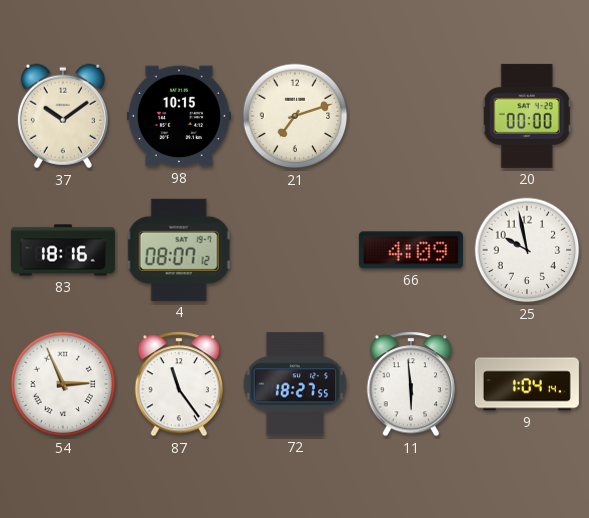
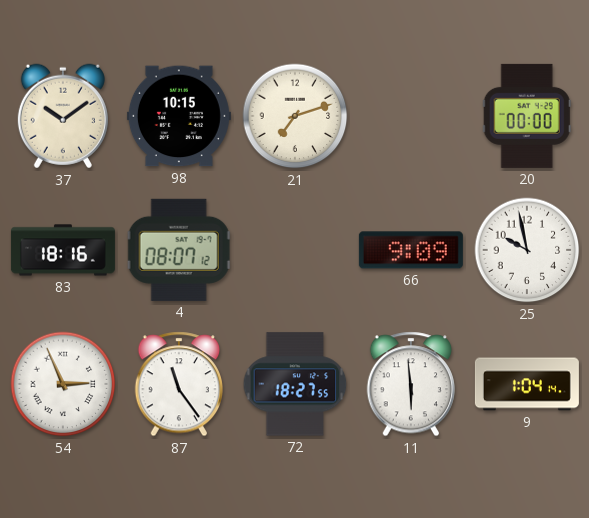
66: 4:09 -> 9:09 (411, 250)
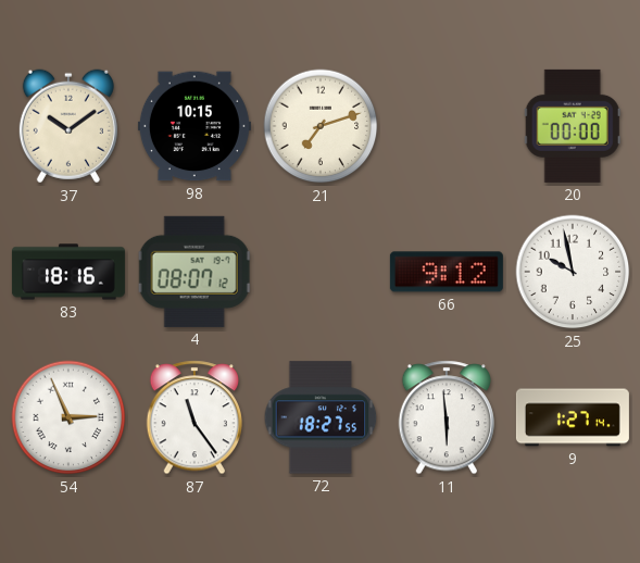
66: 9:09 -> 9:12 (447, 272)
9: 1:04 -> 1:27 (573, 417)
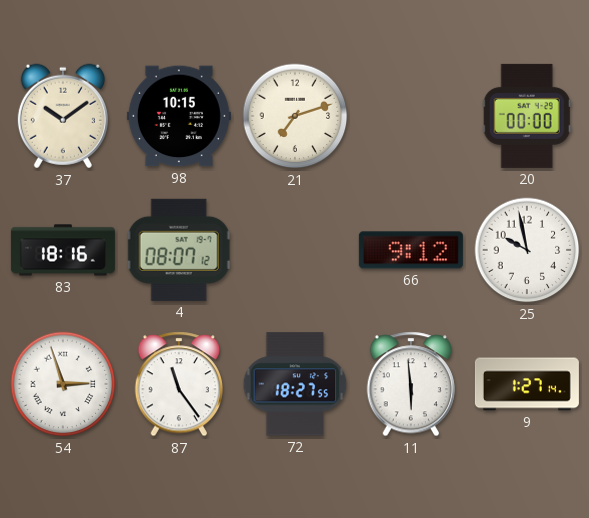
54: 2:56 -> 2:57 (63, 384)
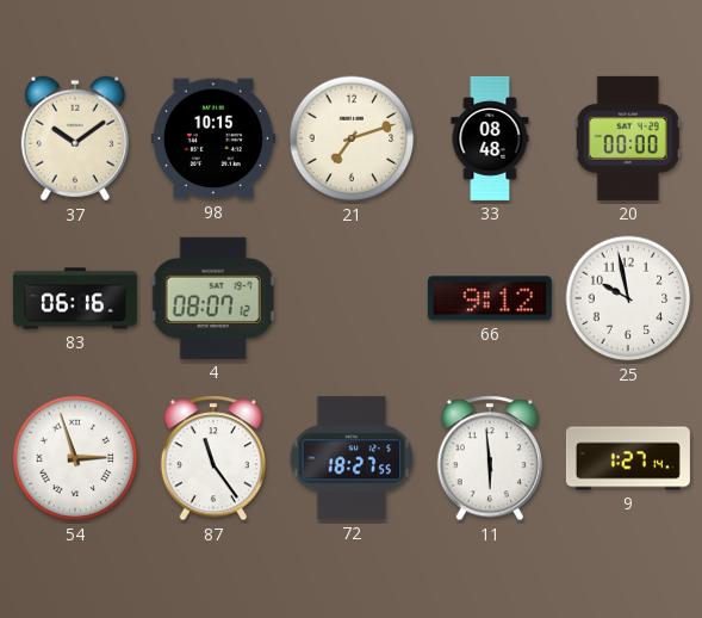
33: none -> 08:48 (490, 138)
83: 18:16 -> 06:16 (75, 298)
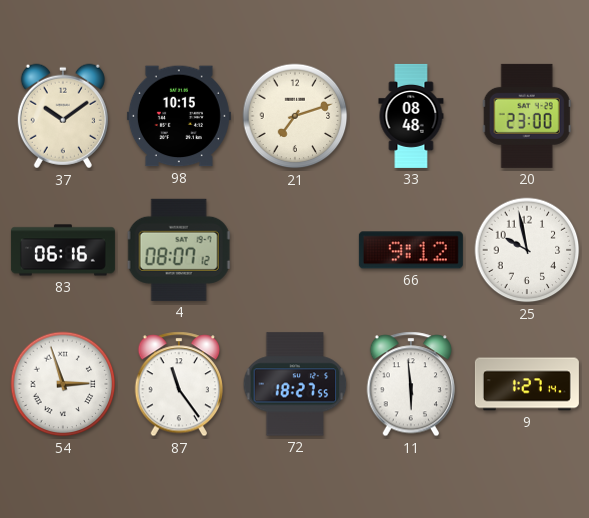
20: 00:00 -> 23:00 (527, 116)
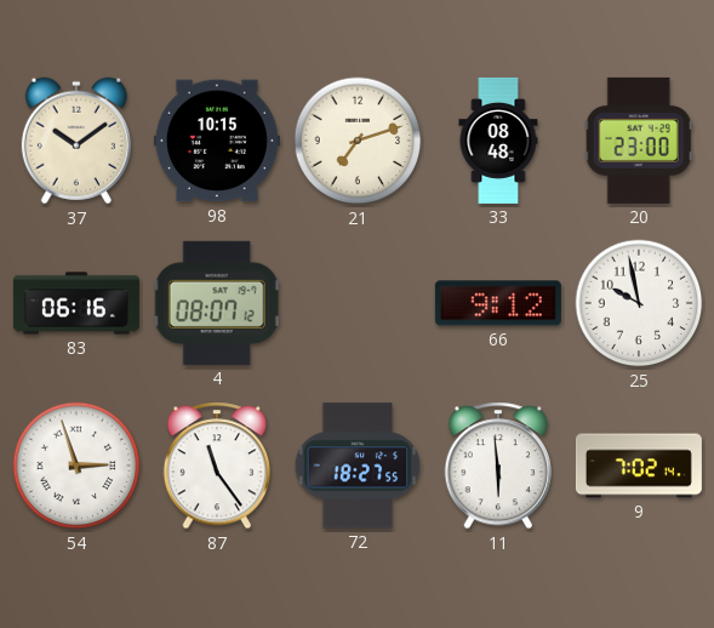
9: 1:27 -> 7:02 (639, 466)
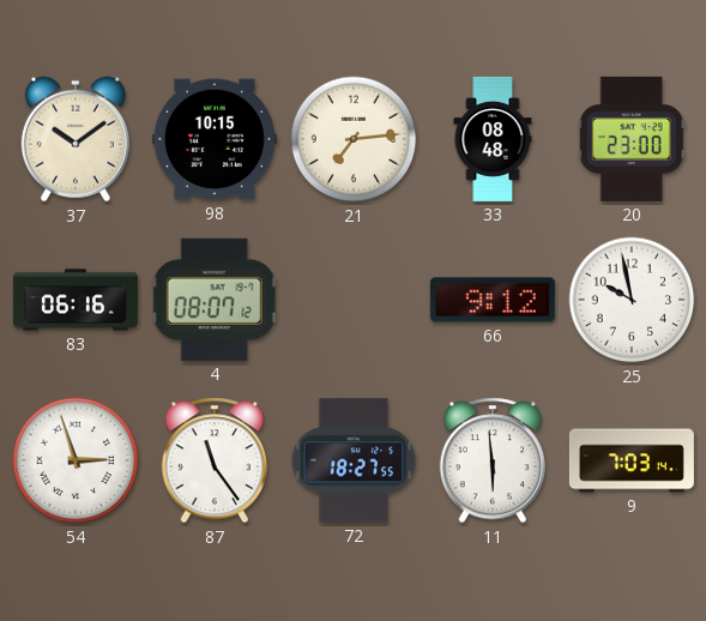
21: 7:12 -> 7:14 (354, 139)
9: 7:02 -> 7:03 (632, 460)
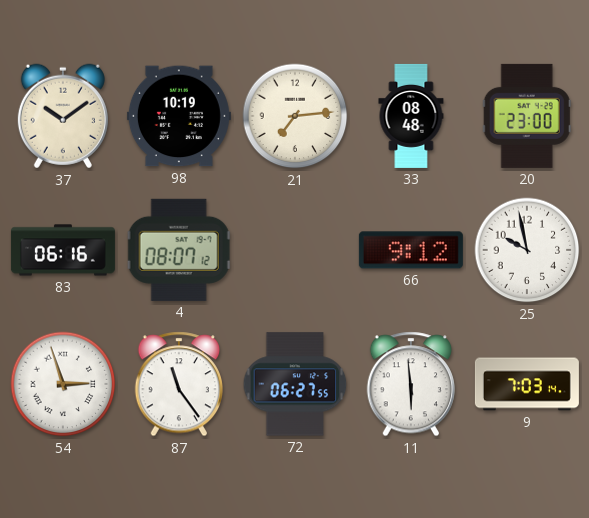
98: 10:15 -> 10:19 (179, 116)
72: 18:27 -> 06:27 (295, 384)
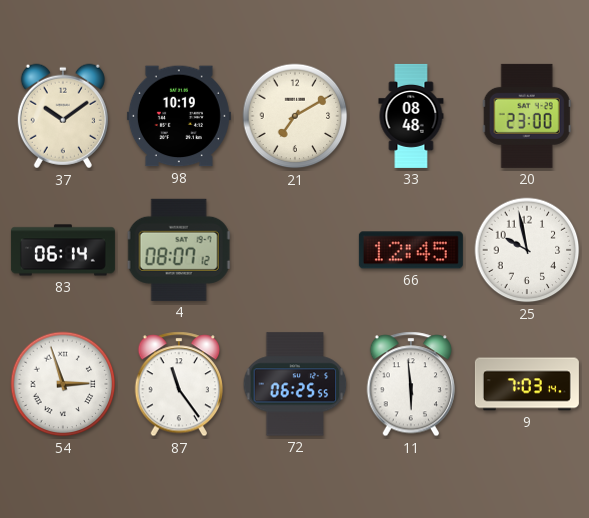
21: 7:14 -> 7:10 (295, 116)
83: 06:16 -> 06:14 (63, 250)
66: 9:12 -> 12:45 (411, 250)
72: 06:27 -> 06:25 (295, 384)
